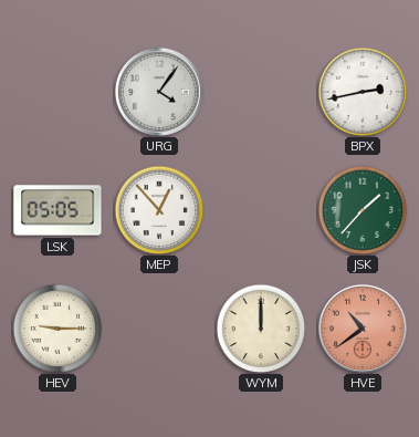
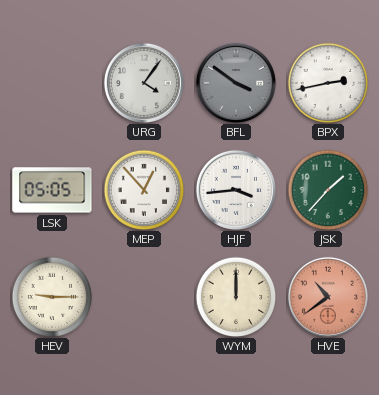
BFL: none -> 3:51 (236, 83)
HJF: none -> 3:44 (236, 190)
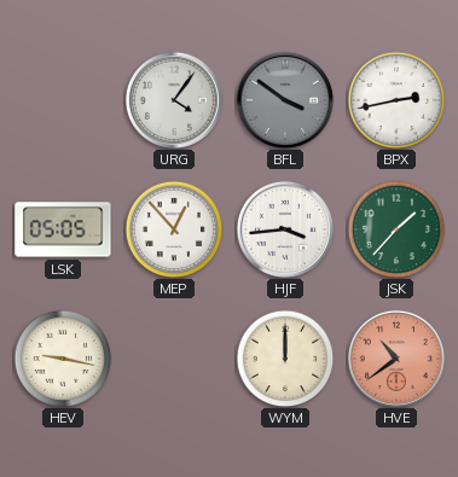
HEV: 9:15 -> 9:17 (63, 359)
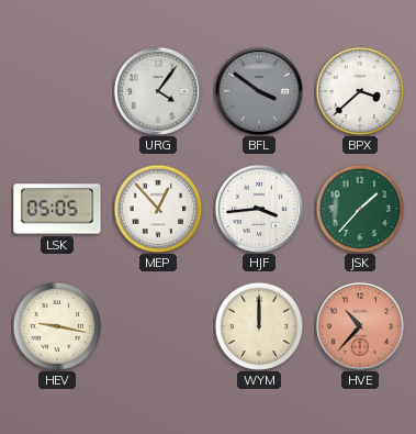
BPX: 2:43 -> 3:38 (360, 91)
HVE: 10:39 -> 10:37 (360, 326)
